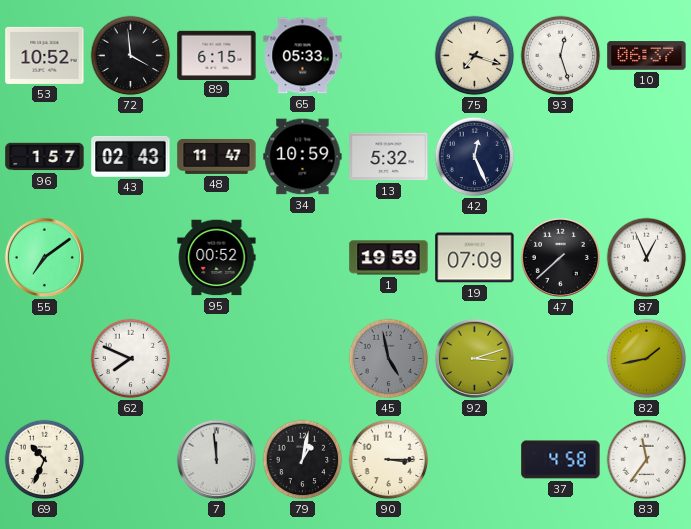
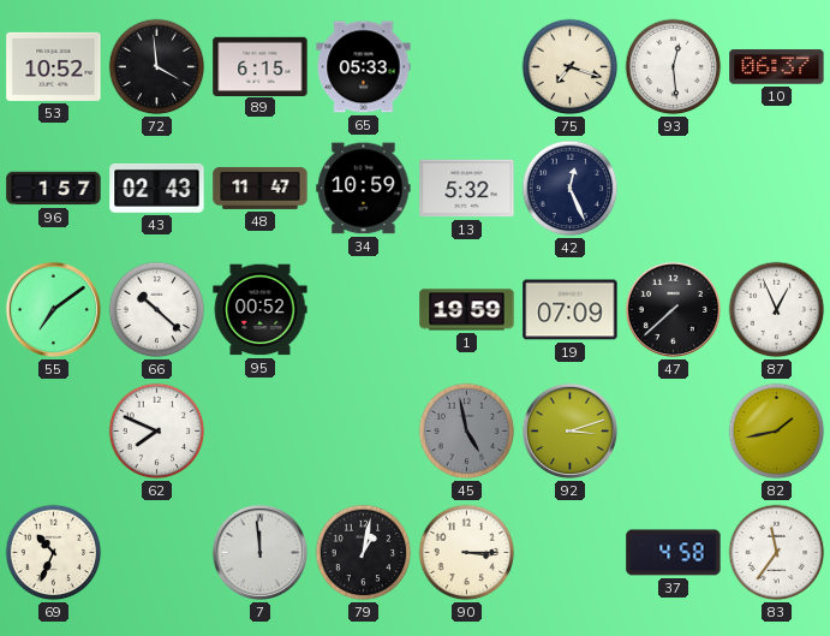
93: 12:27 -> 12:29 (674, 67)
66: none -> 10:22 (157, 310)
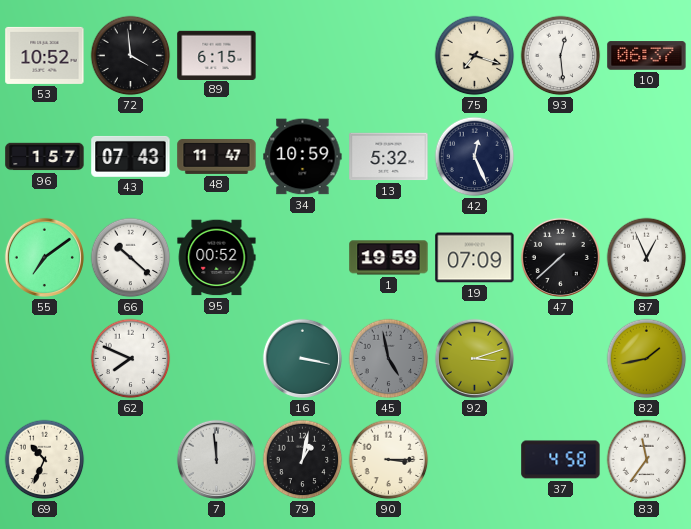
65: 05:33 -> none (364, 67)
43: 02:43 -> 07:43 (131, 156)
16: none -> 3:17 (302, 358)
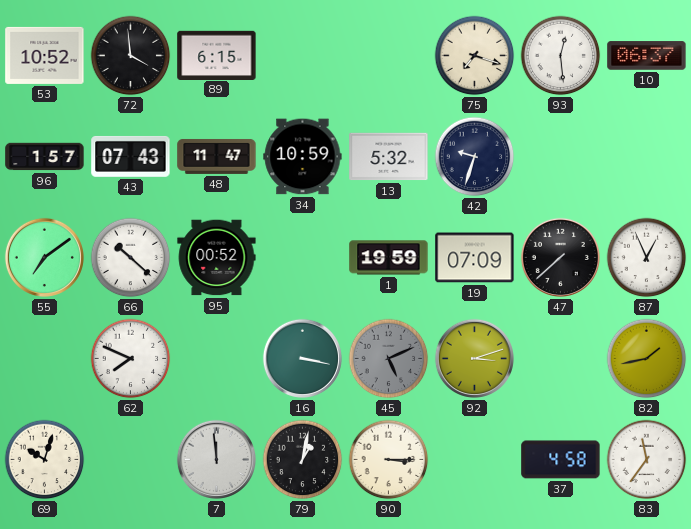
42: 12:26 -> 9:33 (475, 157)
45: 4:58 -> 5:11 (389, 359)
69: 10:34 -> 10:03 (45, 460)
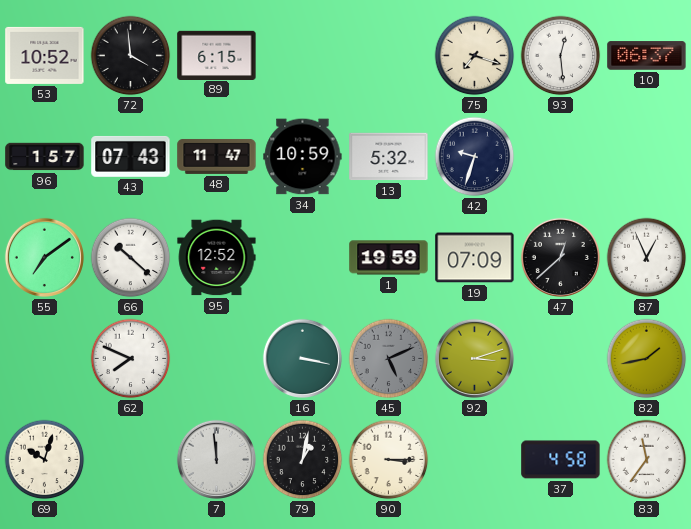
95: 00:52 -> 12:52 (217, 258)
47: 7:38 -> 12:38 (560, 257)
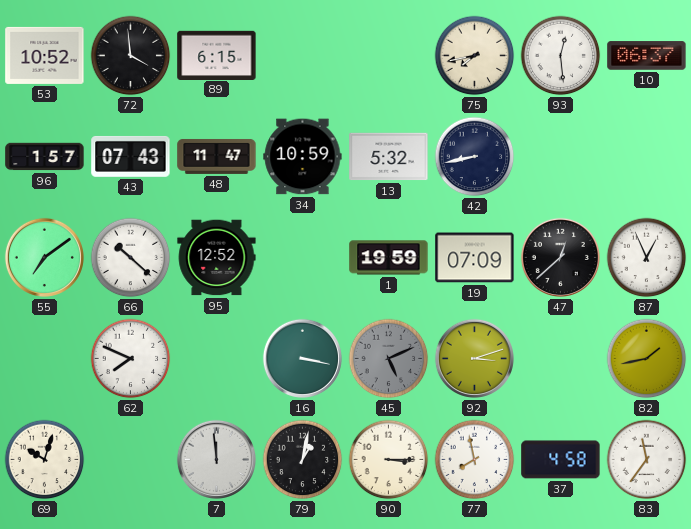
75: 7:18 -> 7:43 (475, 56)
42: 9:33 -> 8:43 (475, 157)
77: none -> 7:58 (475, 460)
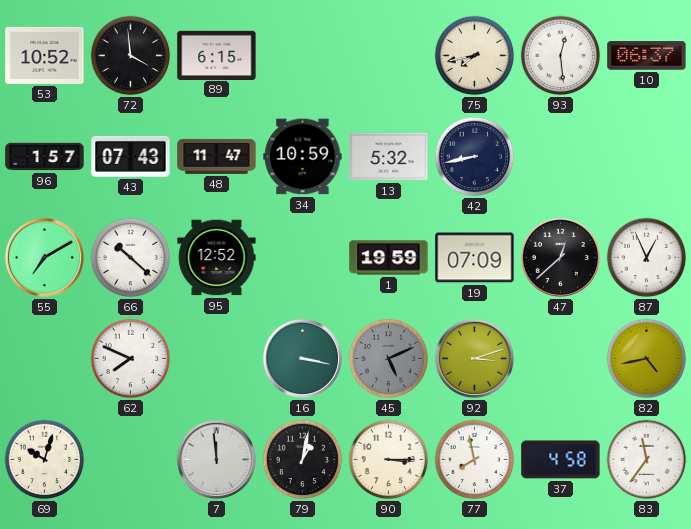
55: 7:09 -> 7:10 (44, 257)
82: 1:43 -> 4:43 (647, 359)
